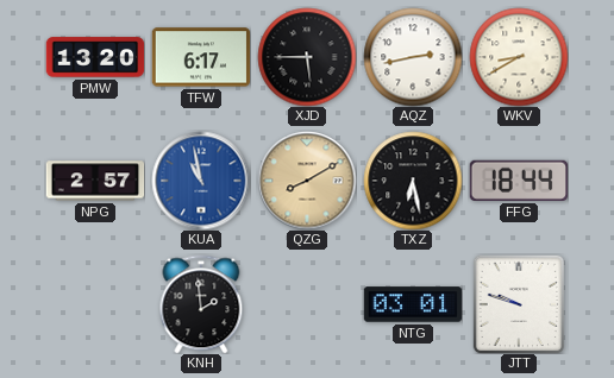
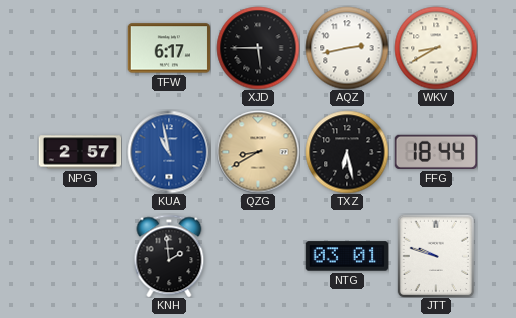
PMW: 13:20 -> none (95, 57)
QZG: 8:10 -> 8:40 (258, 152)
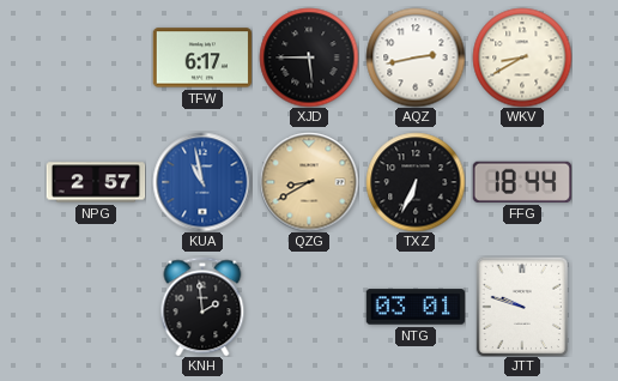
TXZ: 6:28 -> 6:34 (416, 182)
